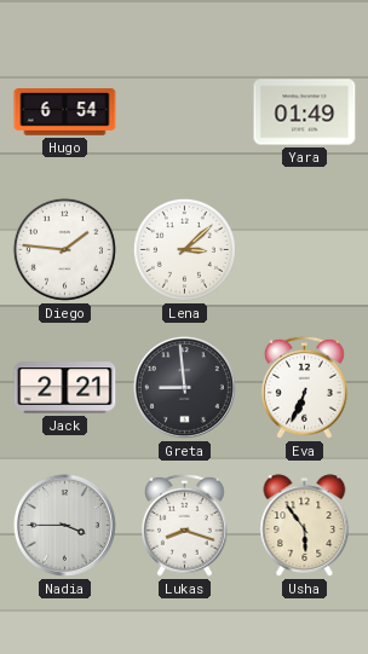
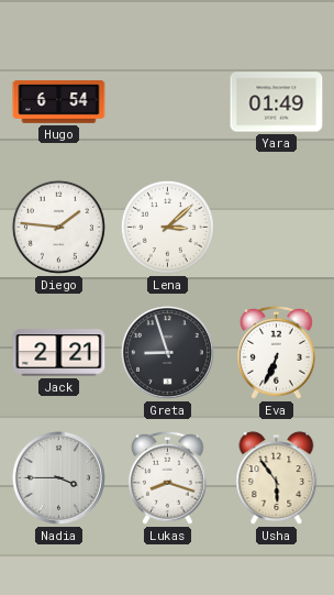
Greta: 8:59 -> 8:57 (167, 352)
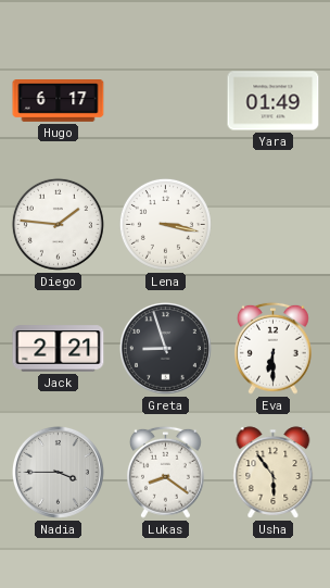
Hugo: 6:54 -> 6:17 (59, 101)
Lena: 3:08 -> 3:17 (165, 224)
Eva: 6:34 -> 6:30 (274, 348)
Lukas: 8:18 -> 8:21 (166, 472)
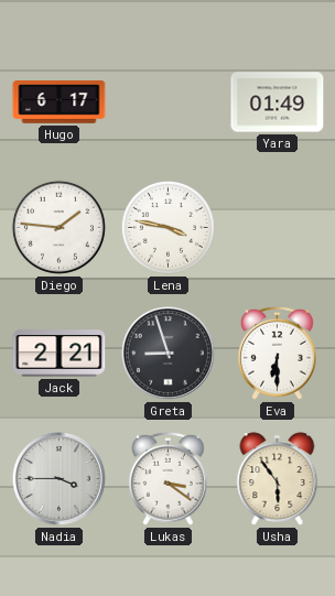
Lena: 3:17 -> 3:47 (167, 227)
Lukas: 8:21 -> 3:21 (169, 478)
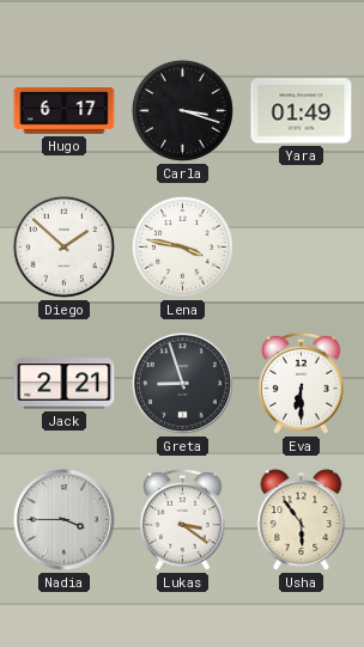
Carla: none -> 3:18 (182, 110)
Diego: 1:46 -> 1:52 (63, 246)
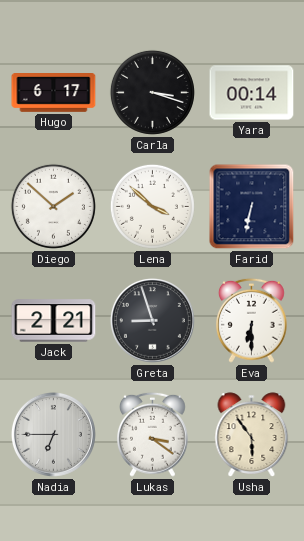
Yara: 01:49 -> 00:14 (252, 93)
Lena: 3:47 -> 3:52 (152, 206)
Farid: none -> 6:32 (252, 207)
Nadia: 3:45 -> 6:45 (53, 434)
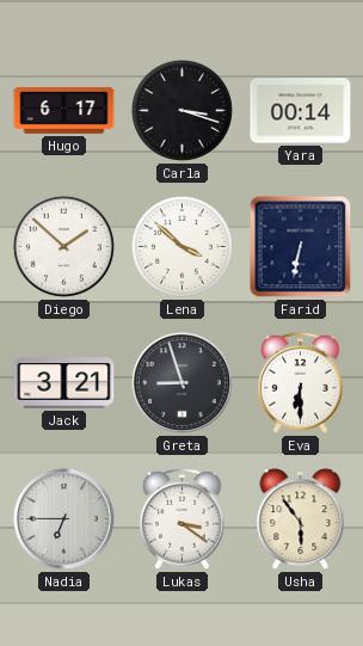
Jack: 2:21 -> 3:21 (64, 383)
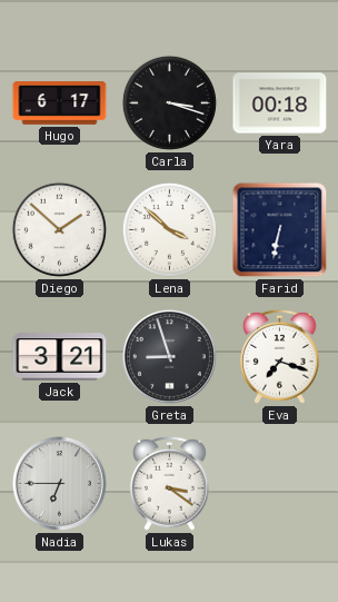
Yara: 00:14 -> 00:18 (280, 103)
Eva: 6:30 -> 7:18 (280, 356)
Usha: 5:54 -> none (301, 519)
